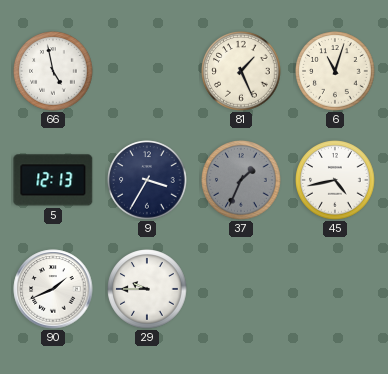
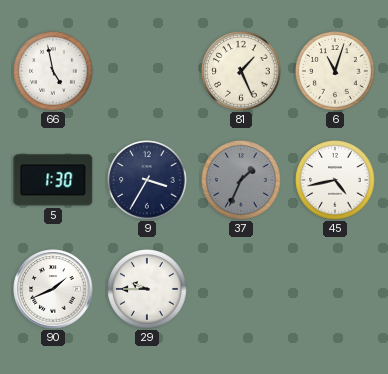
5: 12:13 -> 1:30 (53, 180)
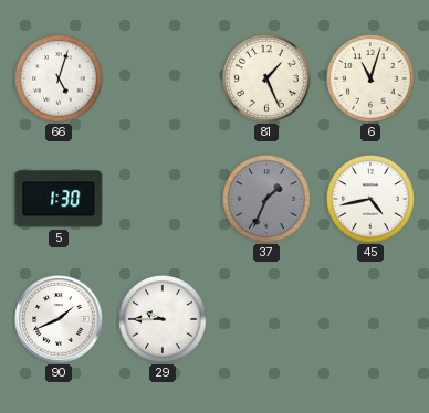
66: 4:58 -> 5:03 (59, 78)
9: 3:35 -> none (147, 180)
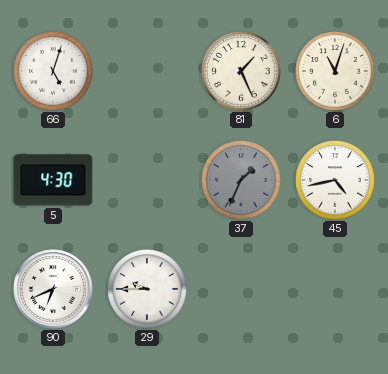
5: 1:30 -> 4:30 (53, 180)
90: 1:41 -> 6:41 (53, 289)
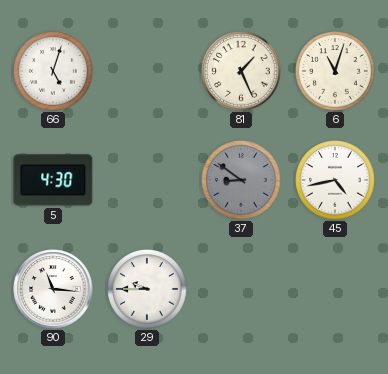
37: 1:34 -> 8:51 (241, 180)
90: 6:41 -> 11:16 (53, 289)
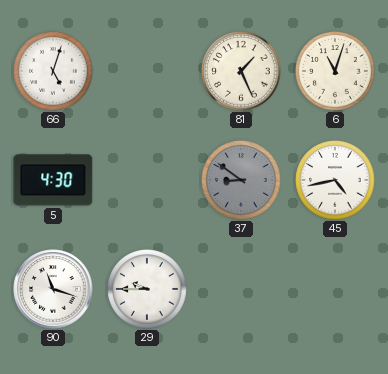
90: 11:16 -> 11:18 (53, 289)
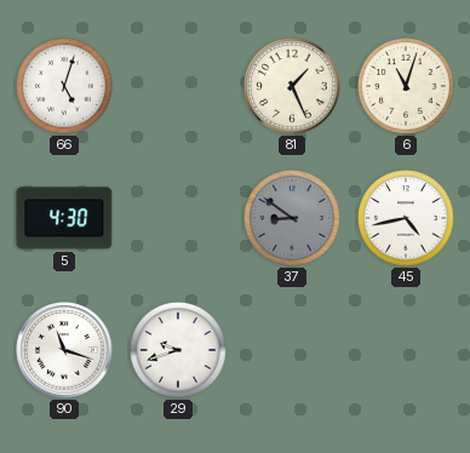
29: 9:45 -> 9:42 (178, 350)
